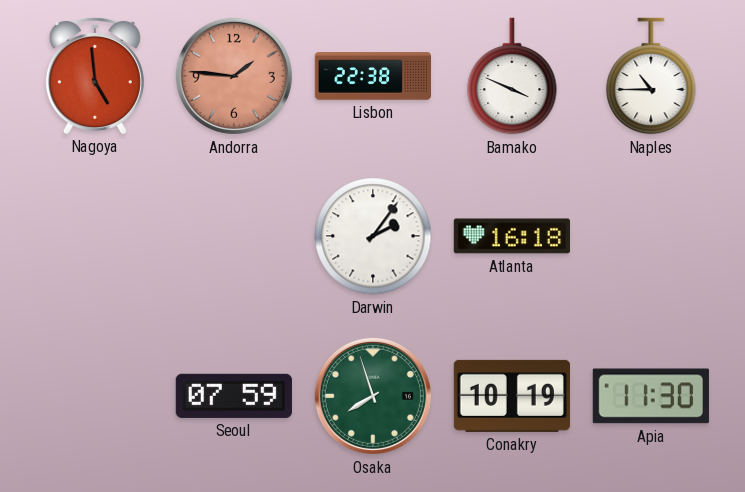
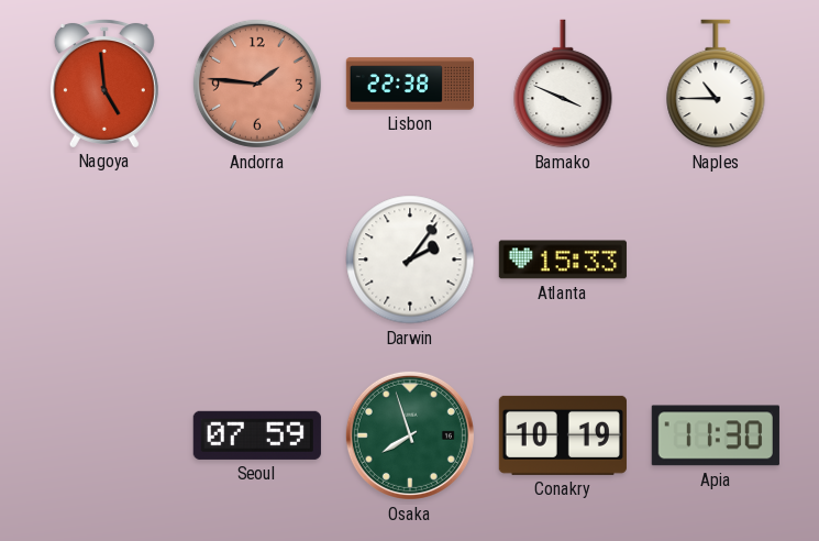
Atlanta: 16:18 -> 15:33 (563, 260)
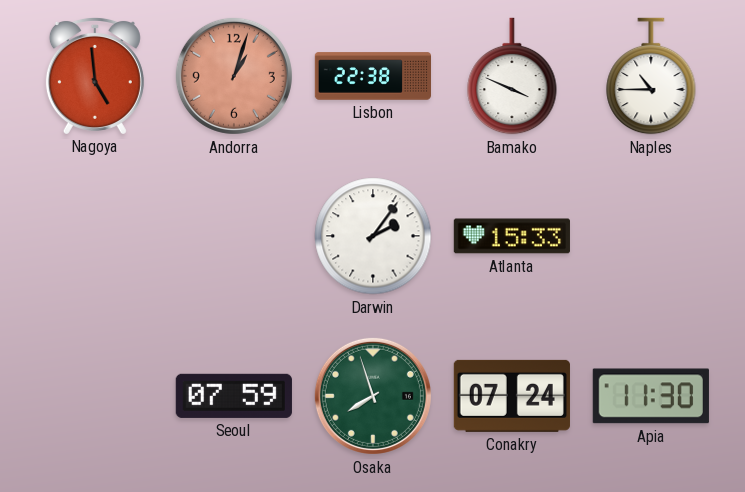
Andorra: 1:46 -> 1:03 (234, 76)
Conakry: 10:19 -> 07:24 (512, 396)
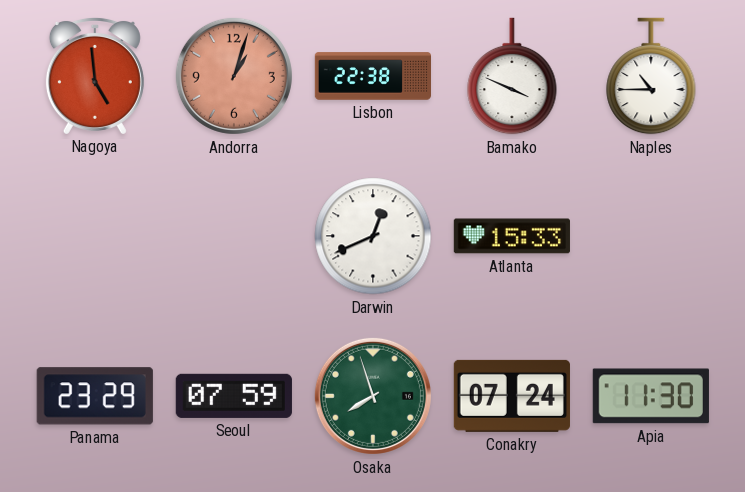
Darwin: 2:06 -> 12:41 (373, 236)
Panama: none -> 23:29 (95, 396)
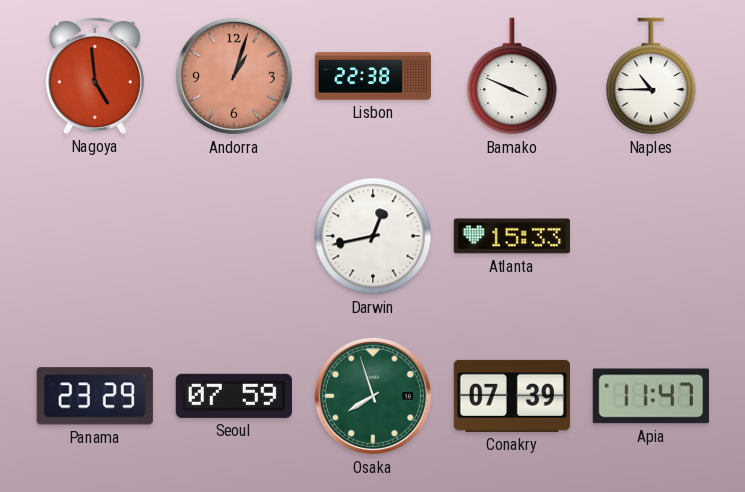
Darwin: 12:41 -> 12:43 (373, 236)
Conakry: 07:24 -> 07:39 (512, 396)
Apia: 11:30 -> 11:47 (651, 396)
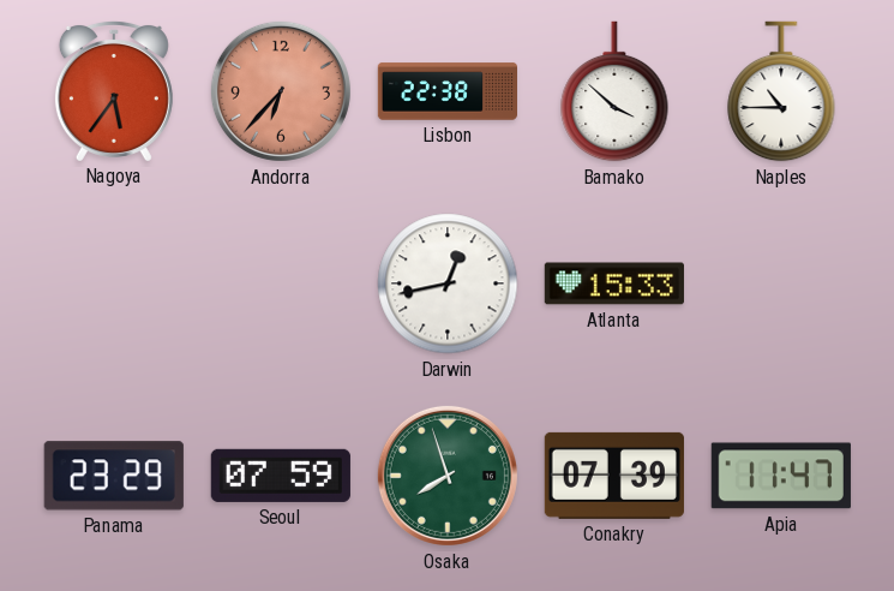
Nagoya: 4:59 -> 5:36 (114, 90)
Andorra: 1:03 -> 6:37 (281, 91)
Bamako: 3:49 -> 3:52 (614, 91)
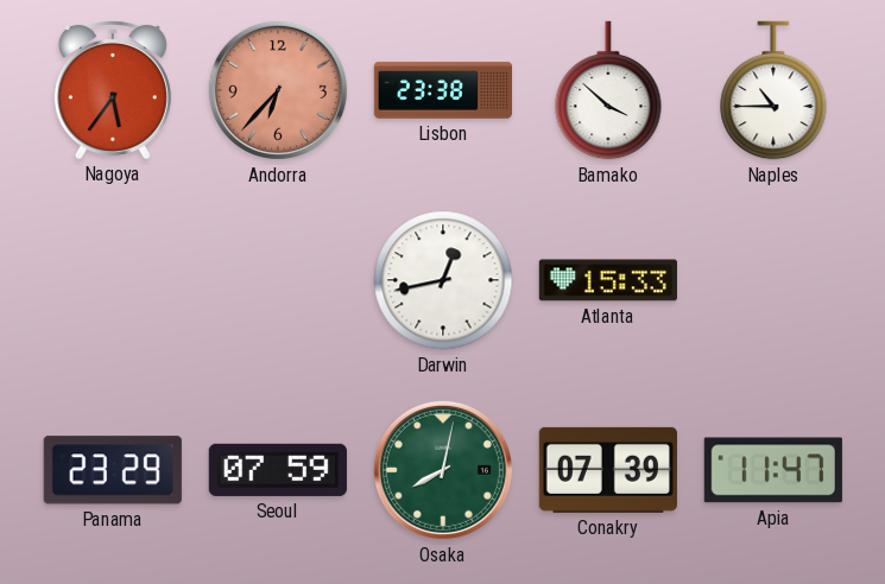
Lisbon: 22:38 -> 23:38 (442, 90)
Osaka: 7:57 -> 8:02 (443, 470)
